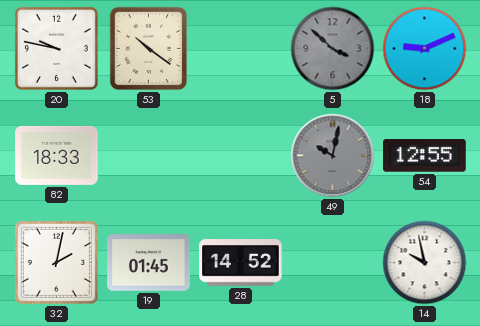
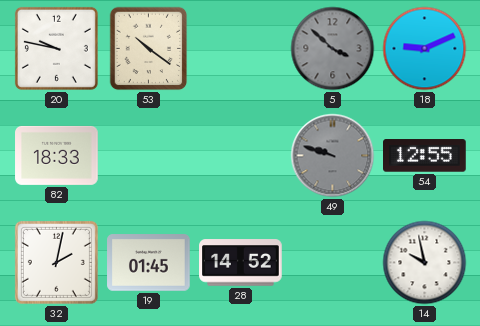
49: 10:02 -> 9:48 (333, 156)
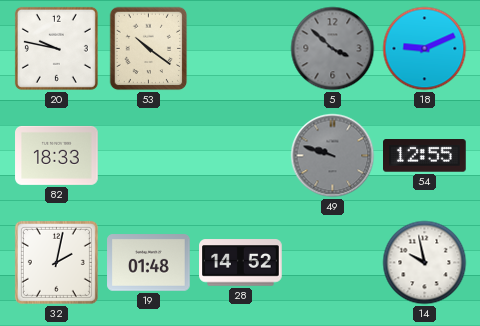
19: 01:45 -> 01:48 (149, 263)
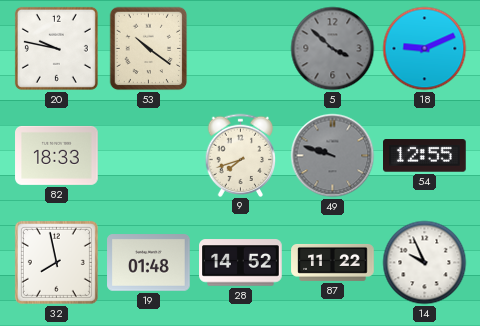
9: none -> 7:42 (241, 155)
32: 2:02 -> 7:58 (56, 262)
87: none -> 11:22 (333, 262)
14: 9:58 -> 9:56 (425, 263)
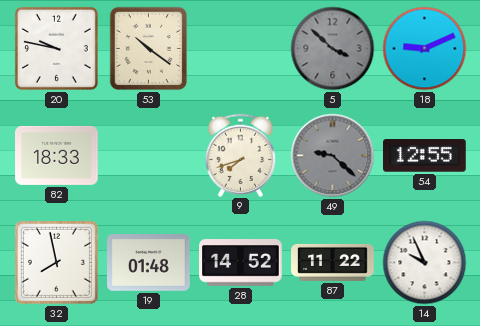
49: 9:48 -> 9:22 (333, 156)
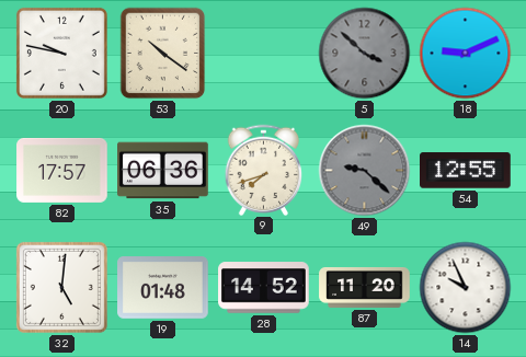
82: 18:33 -> 17:57 (62, 170)
35: none -> 06:36 (163, 171)
32: 7:58 -> 5:01 (61, 287)
87: 11:22 -> 11:20 (365, 287)
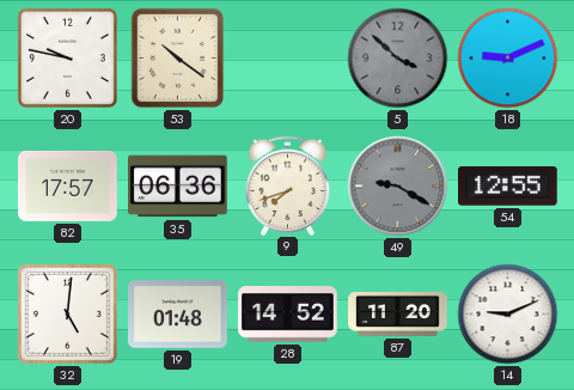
49: 9:22 -> 9:20 (398, 187)
14: 9:56 -> 9:11 (508, 315)
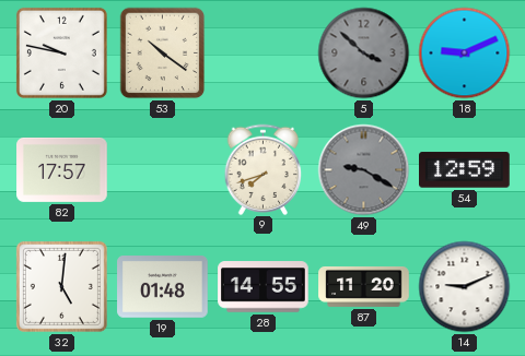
35: 06:36 -> none (178, 187)
54: 12:55 -> 12:59 (465, 170)
28: 14:52 -> 14:55 (264, 287)
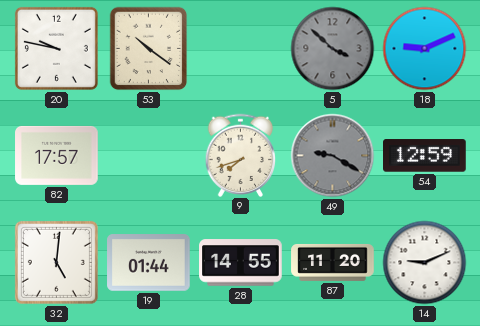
19: 01:48 -> 01:44 (149, 263)
